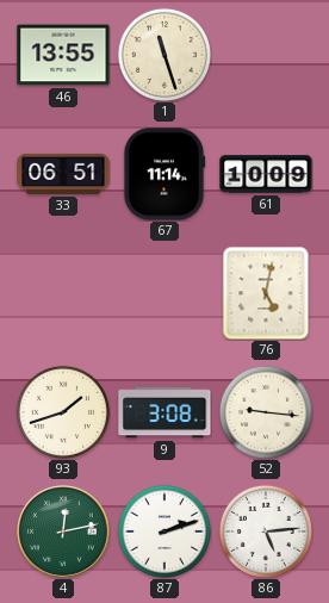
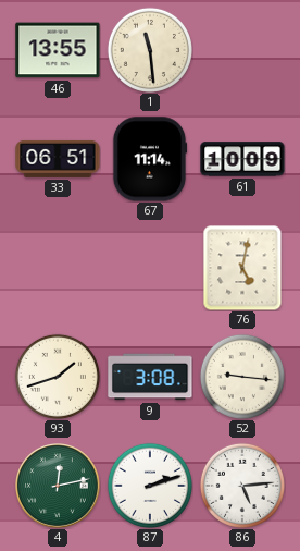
1: 11:27 -> 11:29 (150, 50)
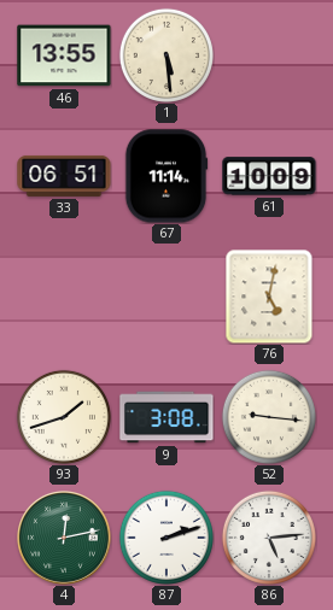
1: 11:29 -> 5:29 (166, 55)
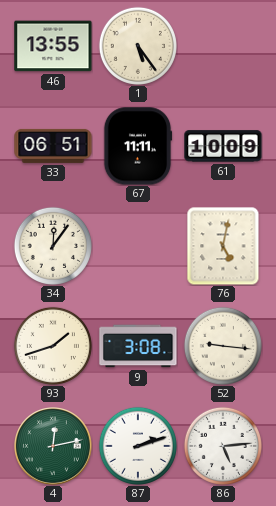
1: 5:29 -> 5:24 (138, 46)
67: 11:14 -> 11:11 (138, 146)
34: none -> 12:06 (53, 246)
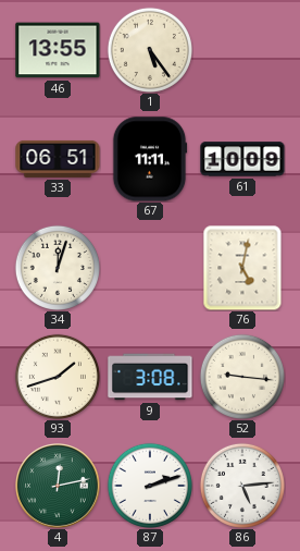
34: 12:06 -> 12:03 (58, 268)
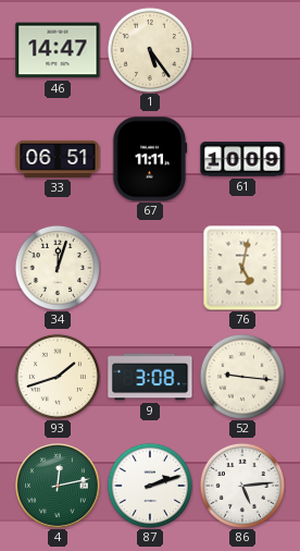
46: 13:55 -> 14:47 (58, 50)
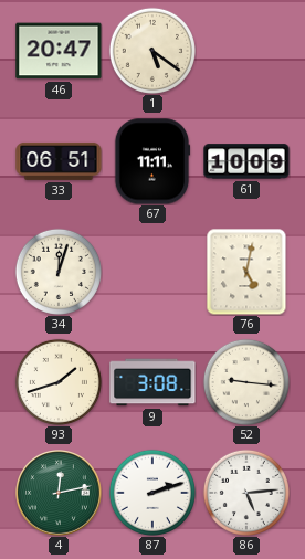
46: 14:47 -> 20:47 (59, 51)
1: 5:24 -> 5:21 (152, 51)
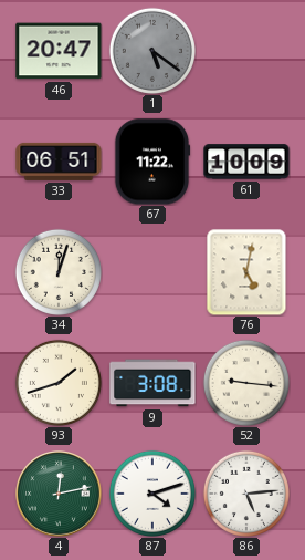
1 dial: cream -> grey (152, 51)
67: 11:11 -> 11:22 (152, 162)
87: 2:12 -> 4:12 (152, 494)
